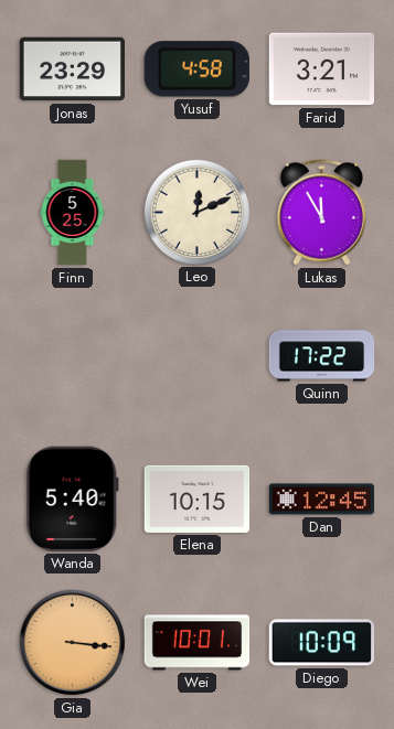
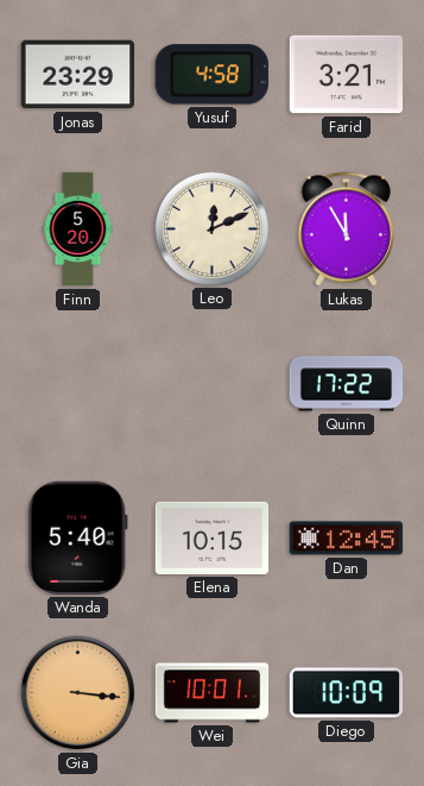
Finn: 5:25 -> 5:20 (78, 229)
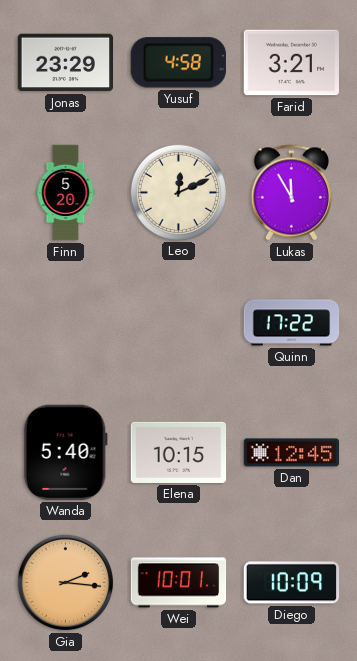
Gia: 3:16 -> 2:16 (66, 583)
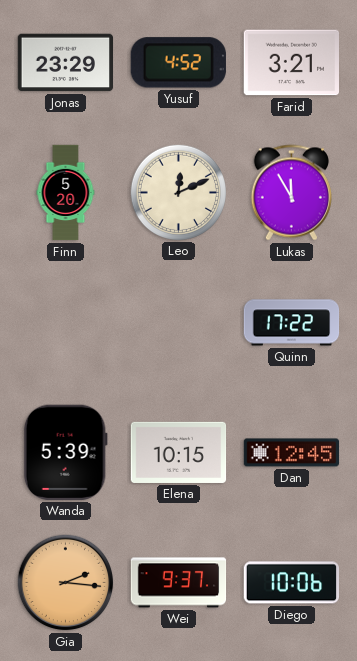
Yusuf: 4:58 -> 4:52 (178, 63)
Wanda: 5:40 -> 5:39 (65, 452)
Wei: 10:01 -> 9:37 (179, 583)
Diego: 10:09 -> 10:06 (292, 583)
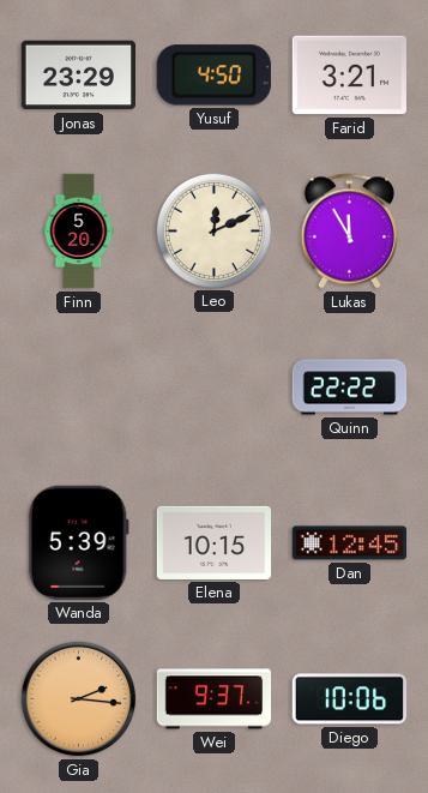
Yusuf: 4:52 -> 4:50 (213, 76)
Quinn: 17:22 -> 22:22 (350, 388)
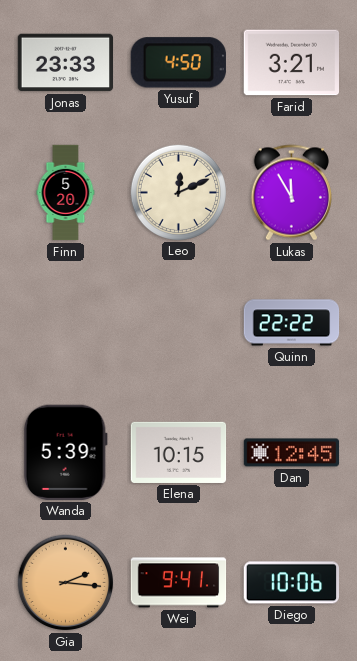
Jonas: 23:29 -> 23:33 (66, 63)
Wei: 9:37 -> 9:41 (179, 583)
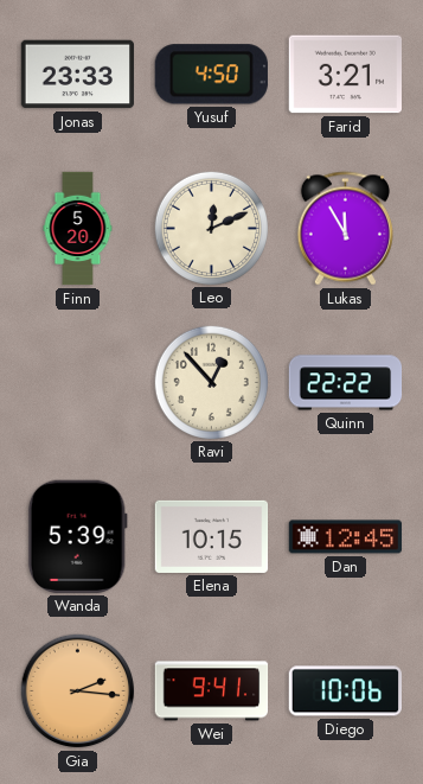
Ravi: none -> 12:53 (211, 382)
